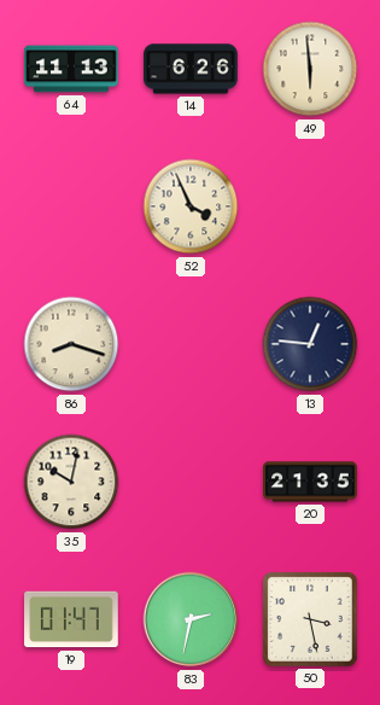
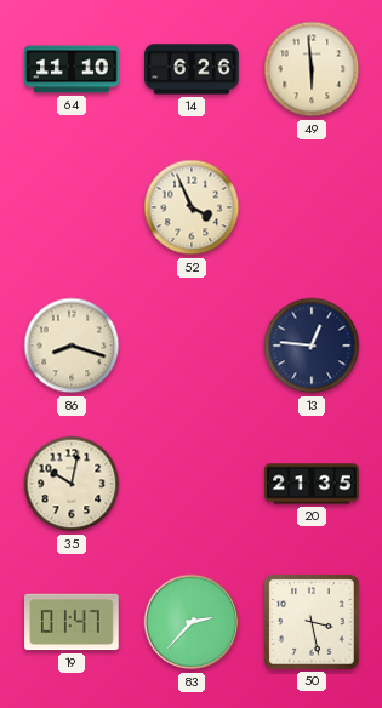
64: 11:13 -> 11:10 (72, 69)
83: 2:32 -> 2:37 (192, 622)
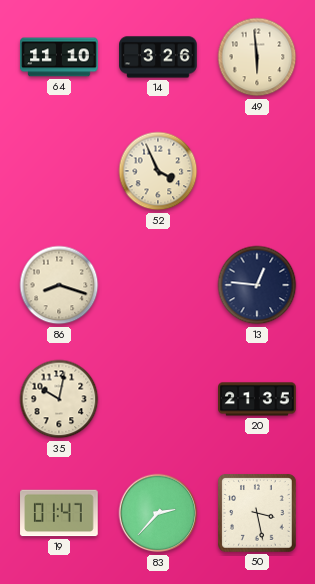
14: 6:26 -> 3:26 (158, 57)
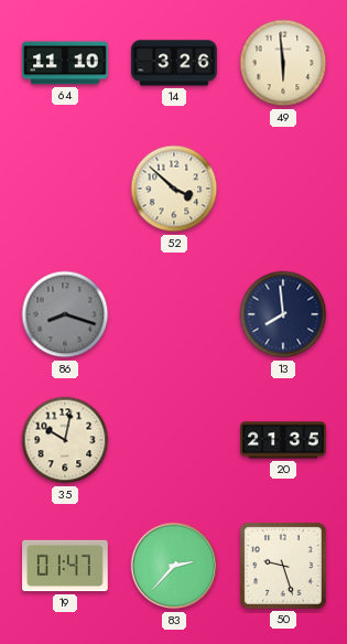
52: 3:56 -> 3:52 (174, 189)
86 dial: cream -> grey (65, 314)
13: 12:46 -> 7:59 (283, 314)
50: 3:28 -> 9:27 (283, 566)
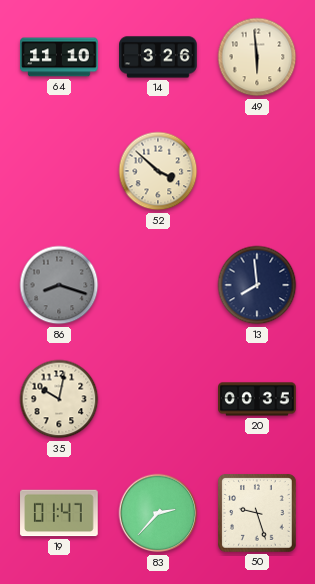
20: 21:35 -> 00:35 (257, 399)
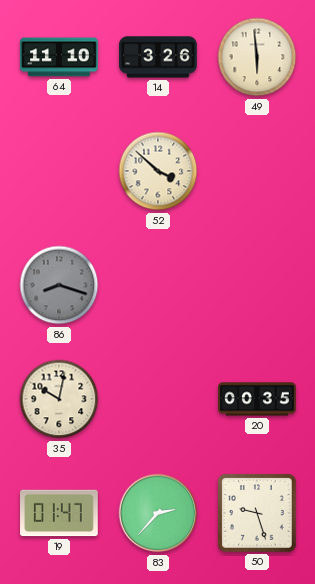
13: 7:59 -> none (257, 285)
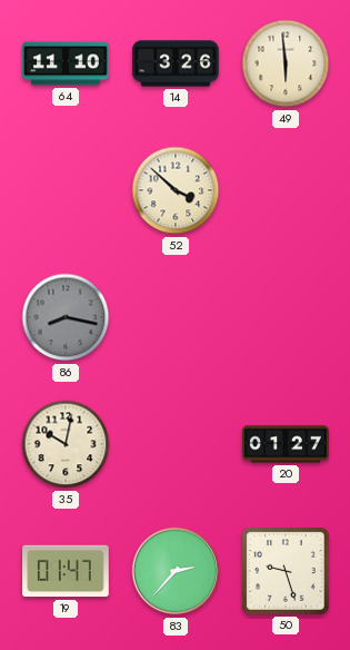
86: 8:18 -> 8:17 (66, 317)
20: 00:35 -> 01:27 (286, 444)
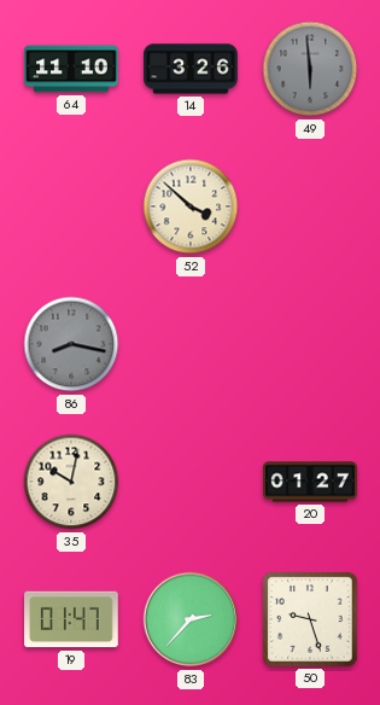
49 dial: cream -> grey (310, 69)
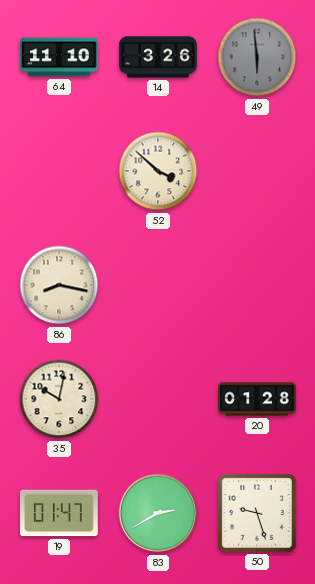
86 dial: grey -> cream (59, 285)
20: 01:27 -> 01:28 (257, 399)
83: 2:37 -> 2:40 (158, 513)
